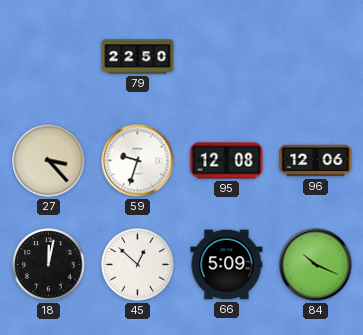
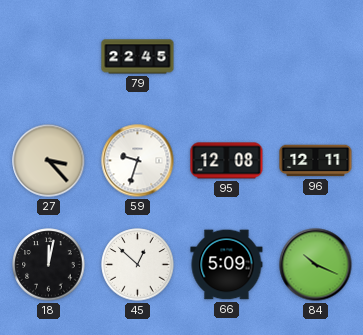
79: 22:50 -> 22:45 (138, 57)
96: 12:06 -> 12:11 (316, 161)
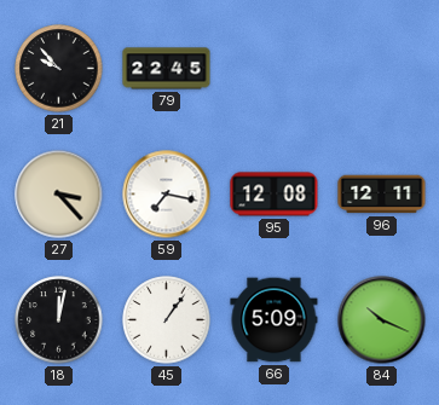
21: none -> 9:53 (59, 69)
59: 9:33 -> 7:17 (167, 195)
45: 12:52 -> 1:06 (167, 320)
